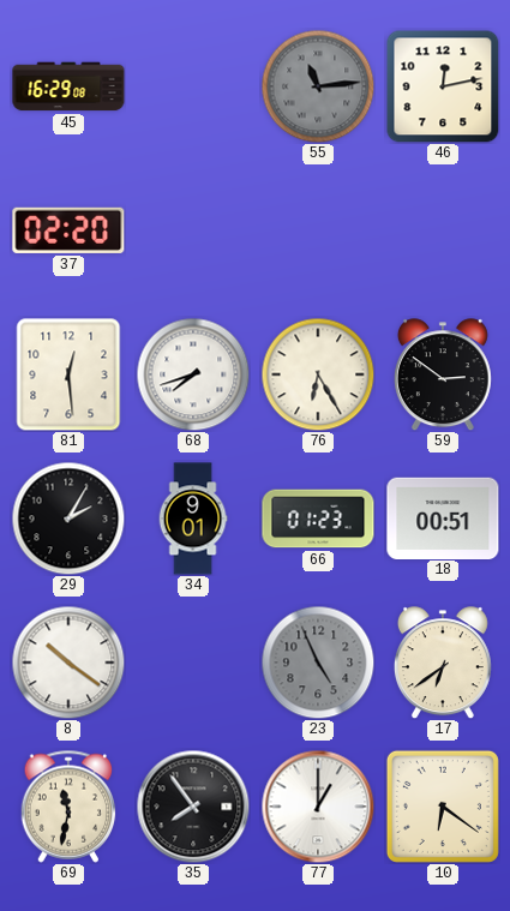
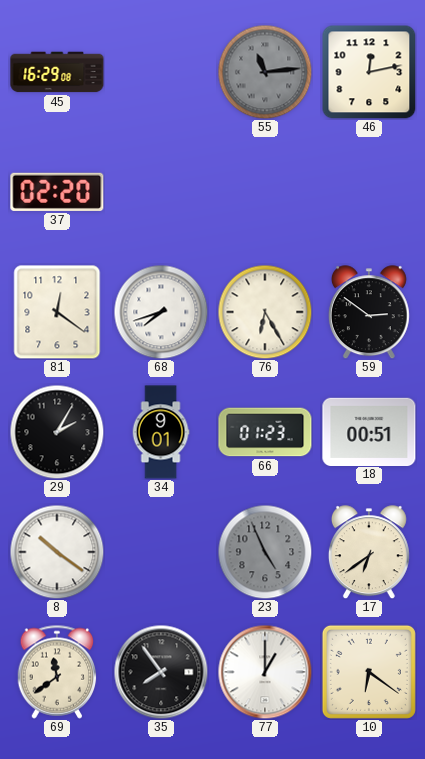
81: 12:29 -> 12:21 (57, 312)
69: 11:32 -> 11:39 (57, 672)
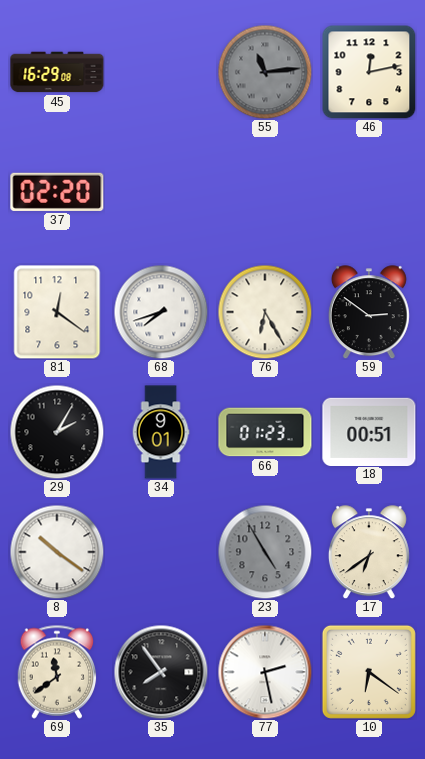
23: 4:56 -> 4:55 (265, 552)
77: 1:00 -> 2:28 (265, 672)
